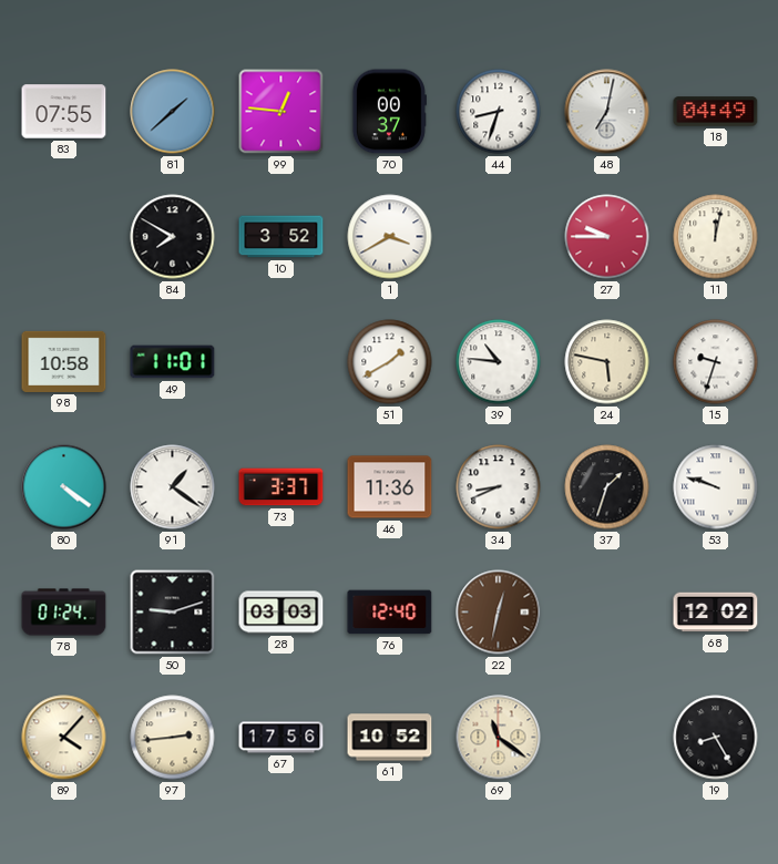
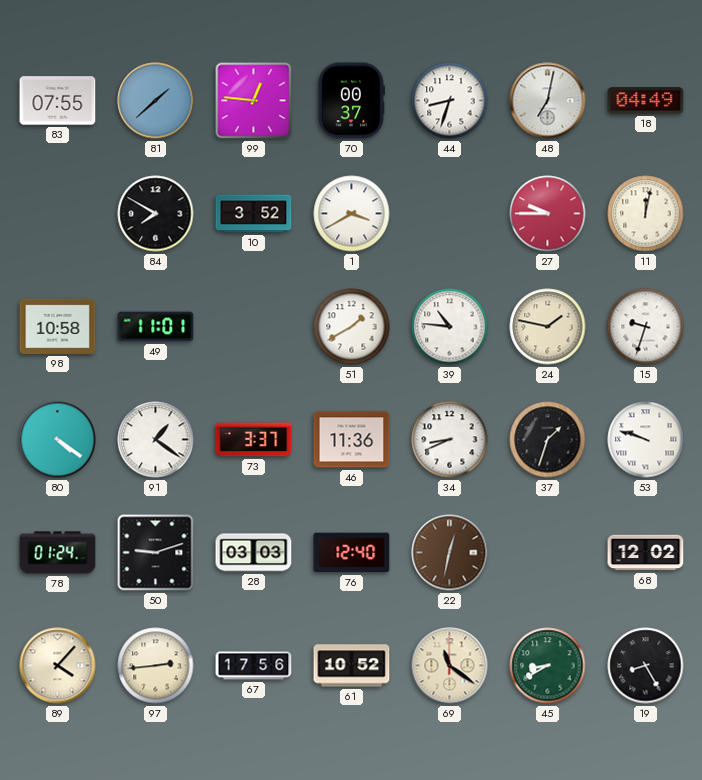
24: 5:47 -> 1:47 (548, 327)
45: none -> 8:40 (548, 666)
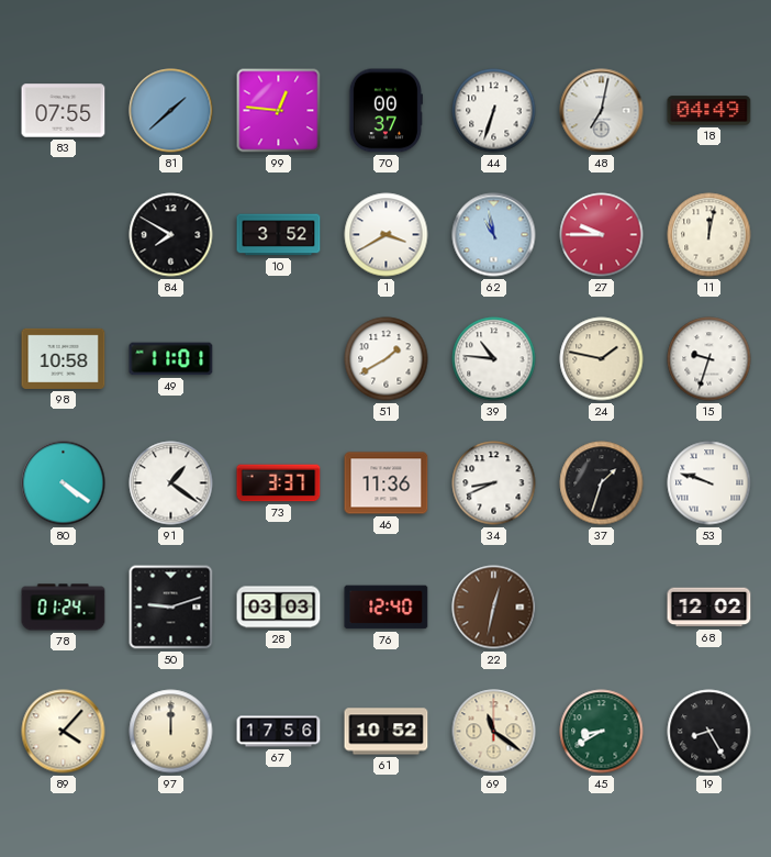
44: 8:33 -> 6:33 (494, 111)
62: none -> 10:58 (494, 235)
97: 2:44 -> 12:00 (171, 732)
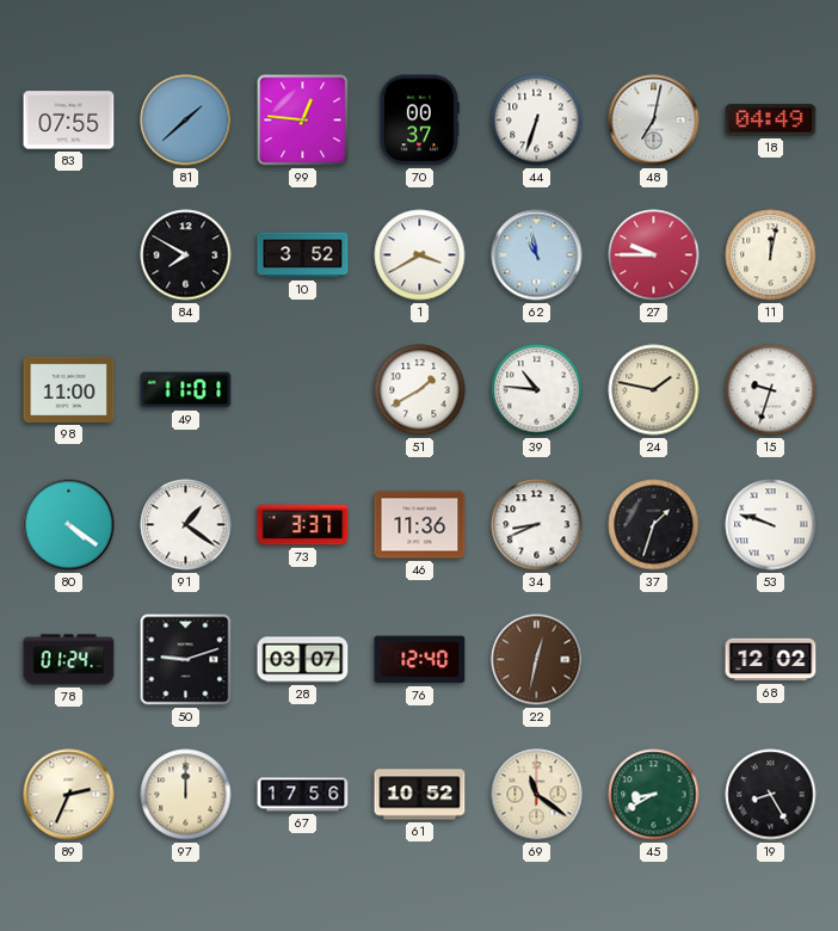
98: 10:58 -> 11:00 (69, 389)
28: 03:03 -> 03:07 (303, 660)
89: 4:07 -> 2:34 (69, 795)
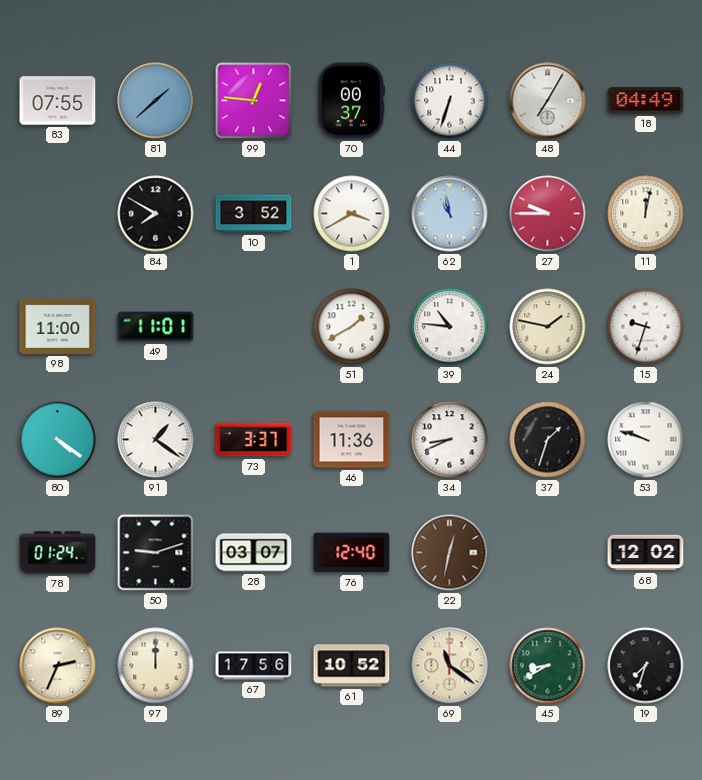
48: 7:02 -> 7:05 (548, 101)
19: 8:25 -> 7:33 (646, 666)
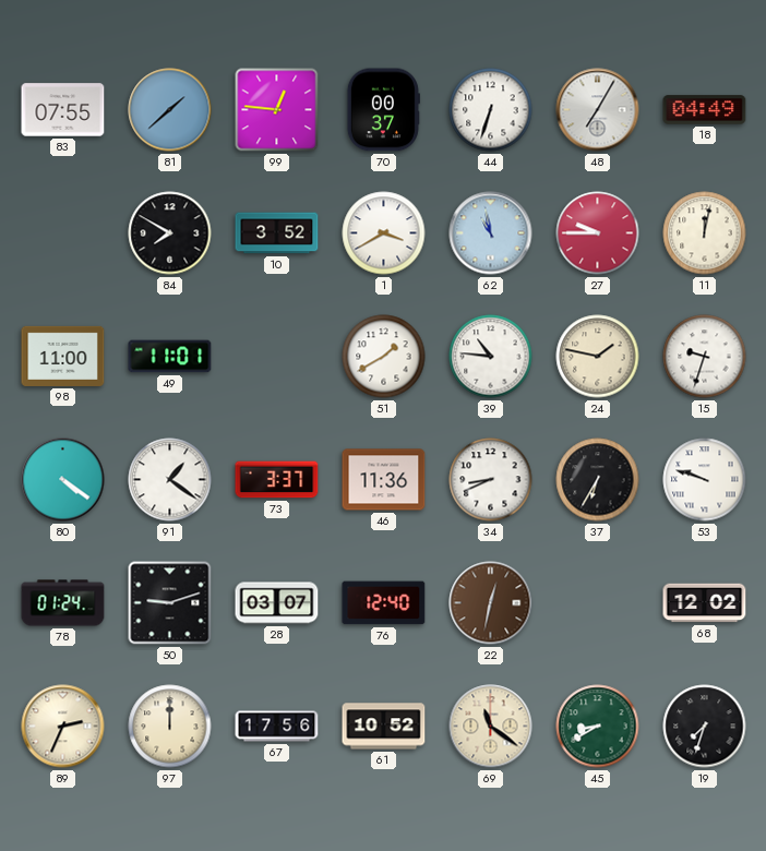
37: 1:33 -> 6:35 (598, 480)
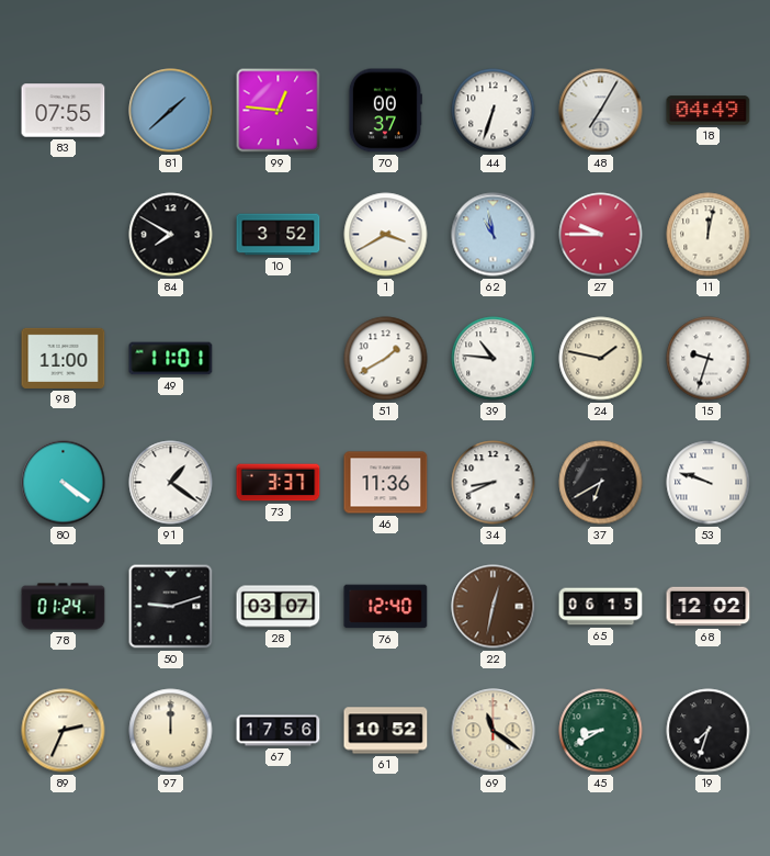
37: 6:35 -> 6:40 (601, 483)
65: none -> 06:15 (601, 607)
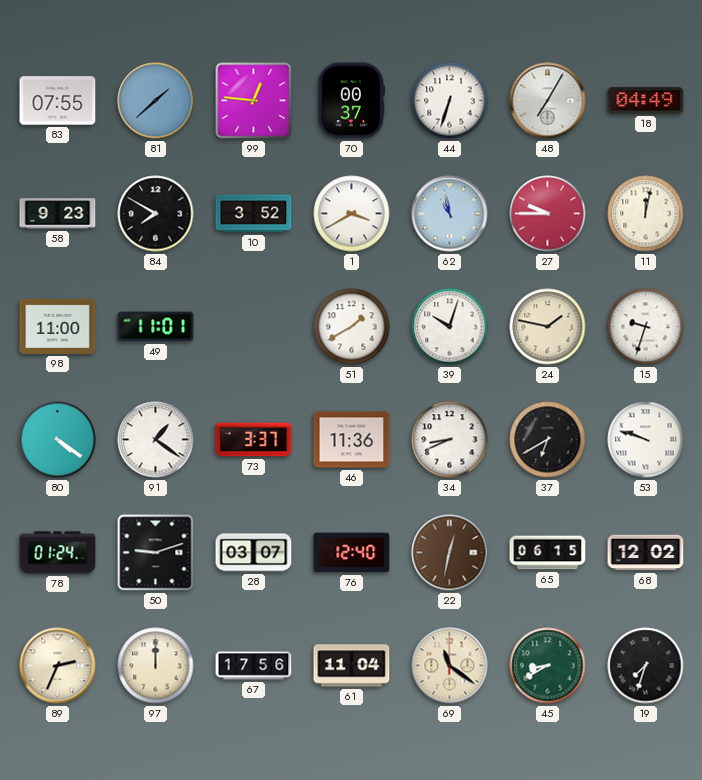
58: none -> 9:23 (58, 214)
39: 10:46 -> 10:03 (450, 327)
61: 10:52 -> 11:04 (352, 666)
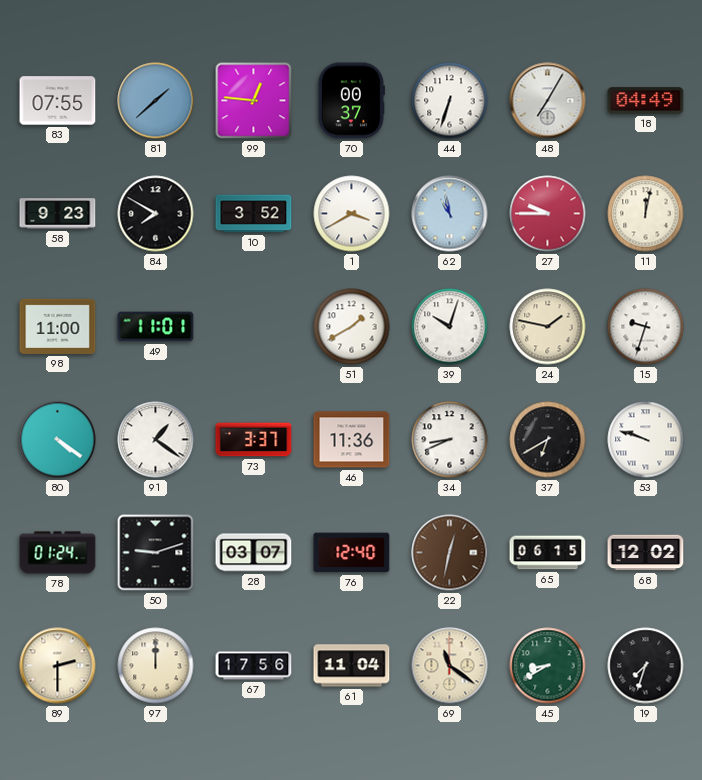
89: 2:34 -> 2:30 (58, 666)
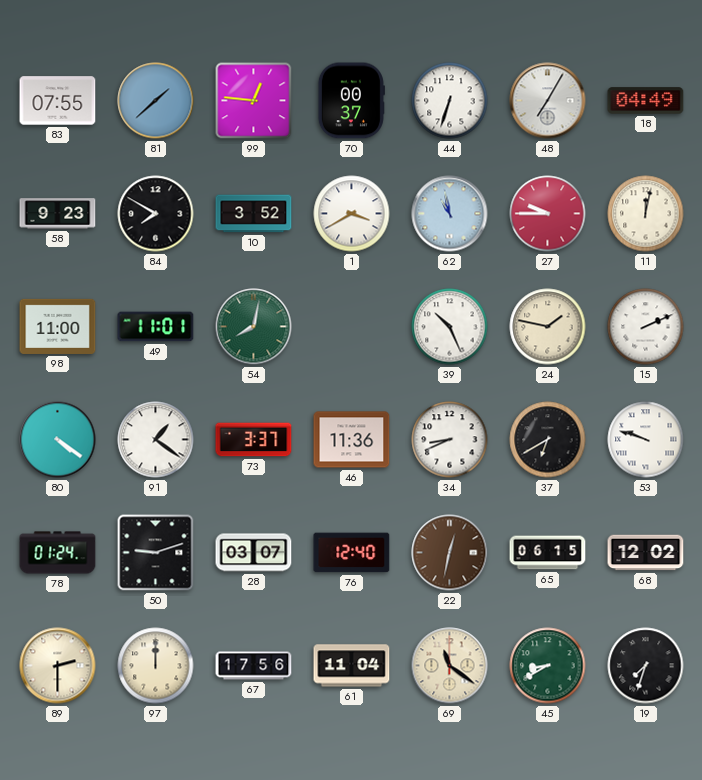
54: none -> 8:02 (254, 327)
51: 1:40 -> none (352, 327)
39: 10:03 -> 10:26 (450, 327)
15: 9:33 -> 2:11 (646, 327)
